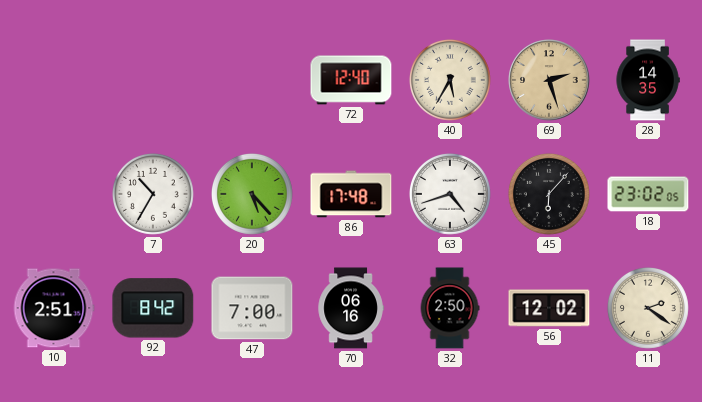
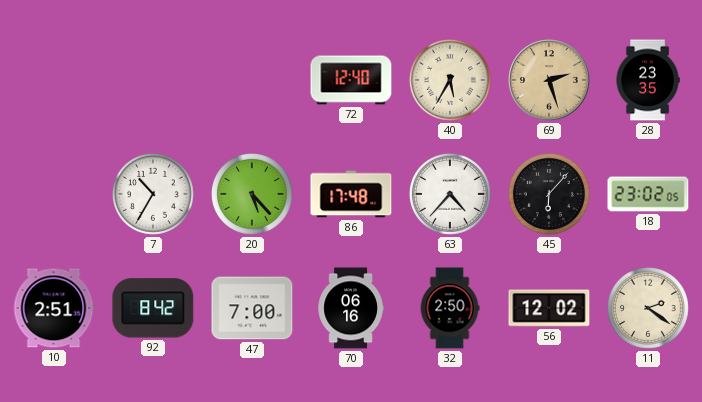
28: 14:35 -> 23:35 (648, 80)
63: 4:42 -> 4:37 (450, 194)
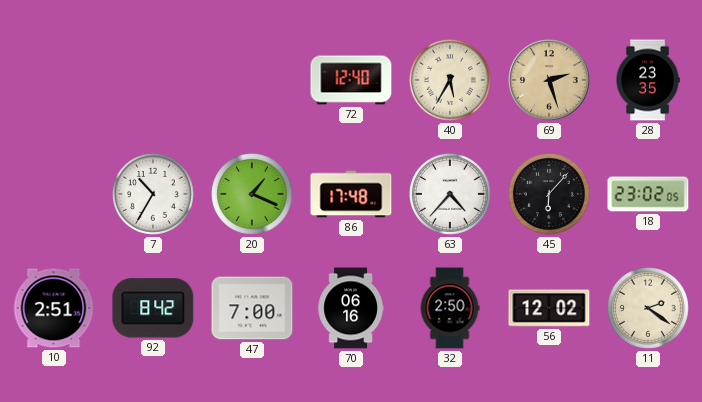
20: 5:23 -> 1:19 (252, 194)
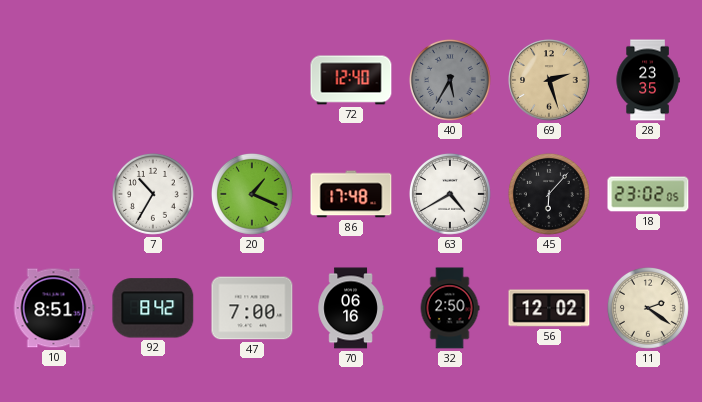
40 dial: cream -> grey (450, 80)
63: 4:37 -> 4:40 (450, 194)
10: 2:51 -> 8:51 (54, 308)
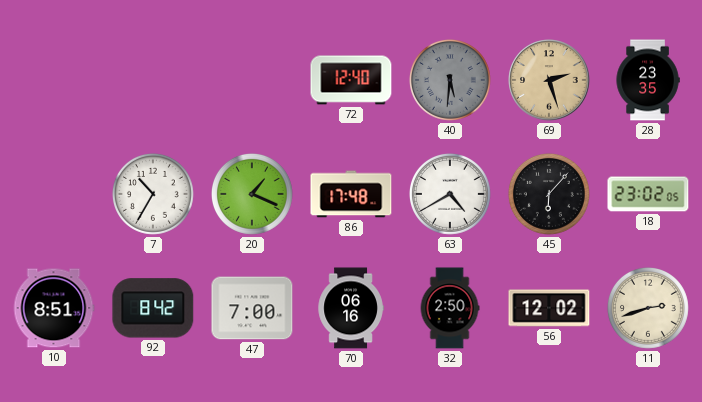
40: 5:35 -> 5:31 (450, 80)
11: 2:21 -> 2:42 (648, 308)
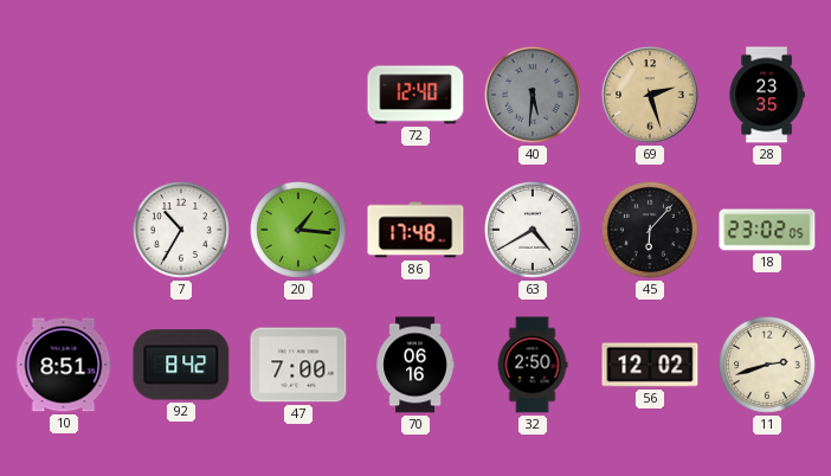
20: 1:19 -> 1:16 (298, 230)
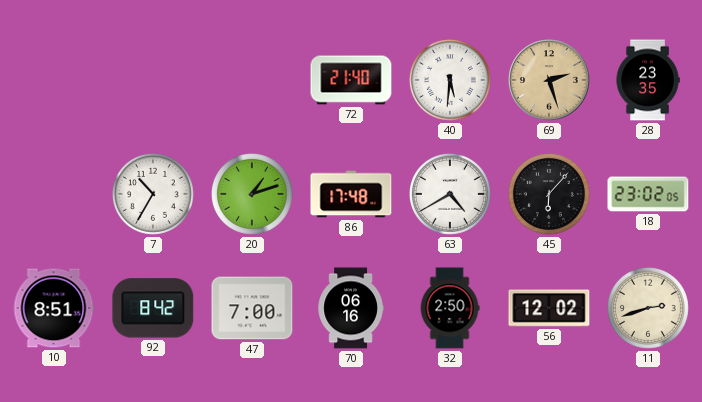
72: 12:40 -> 21:40 (351, 80)
40 dial: grey -> white (450, 80)
20: 1:16 -> 1:12 (252, 194)
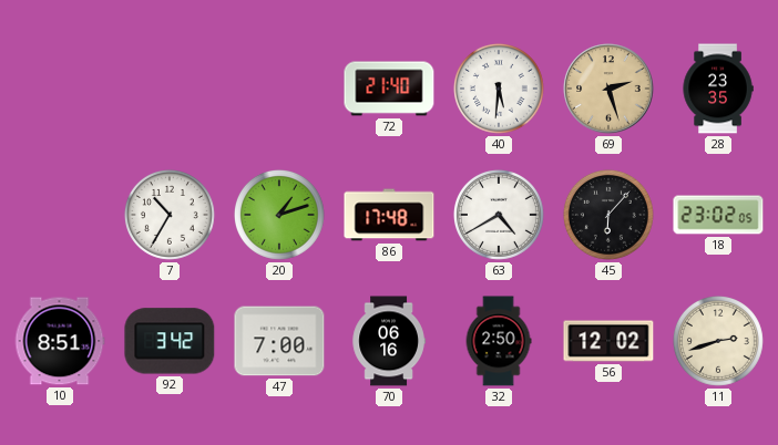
92: 8:42 -> 3:42 (170, 341)
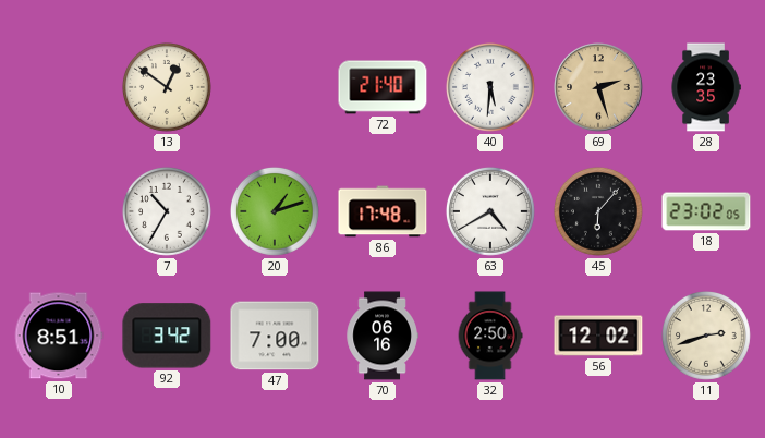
13: none -> 12:51 (167, 87)
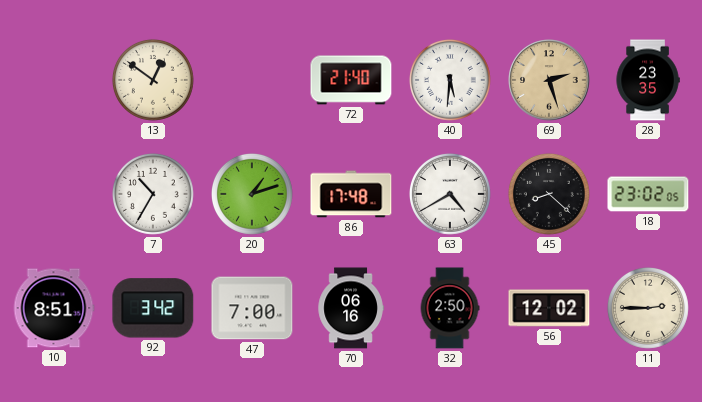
45: 6:07 -> 8:22 (549, 194)
11: 2:42 -> 2:45 (648, 308)
